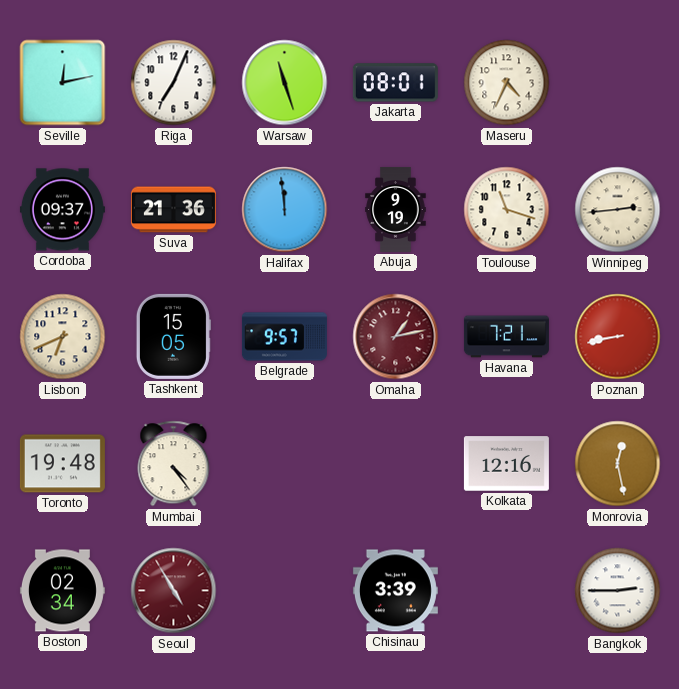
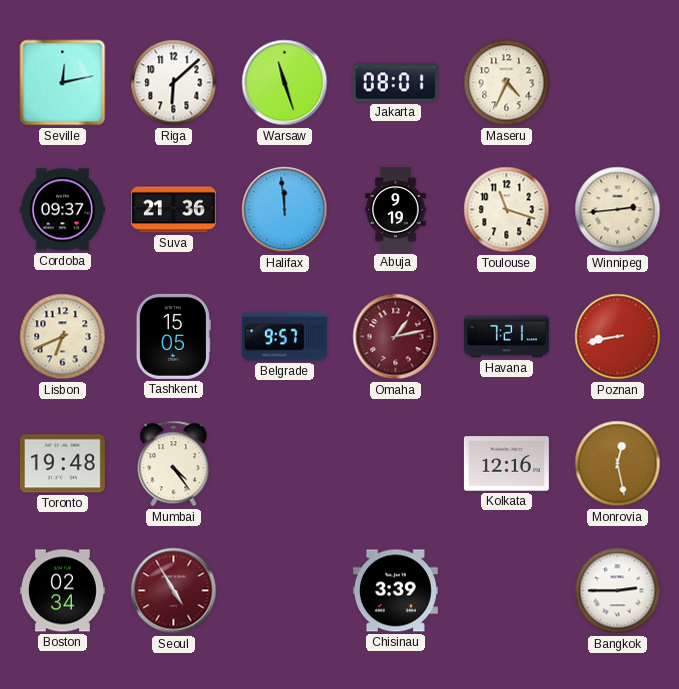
Riga: 7:04 -> 6:08 (174, 83)
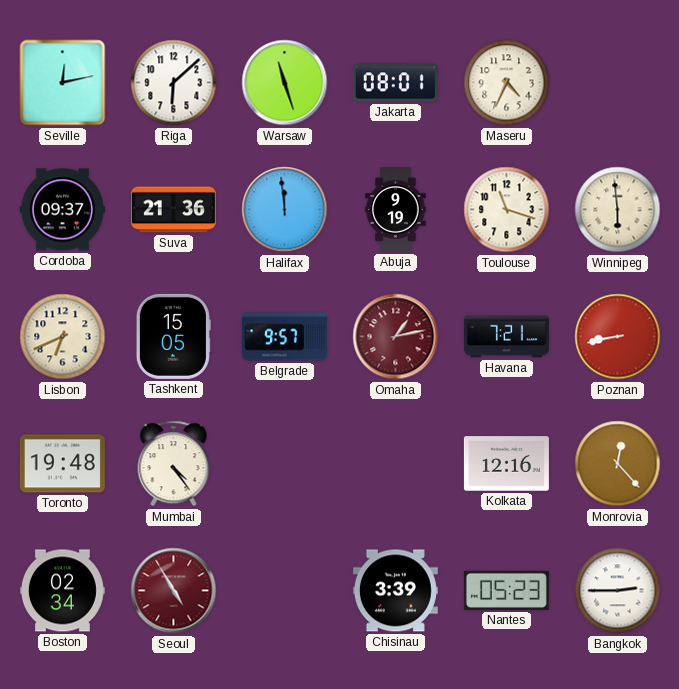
Winnipeg: 2:44 -> 5:59 (618, 210)
Monrovia: 12:28 -> 12:23 (618, 464)
Nantes: none -> 05:23 (506, 590)
